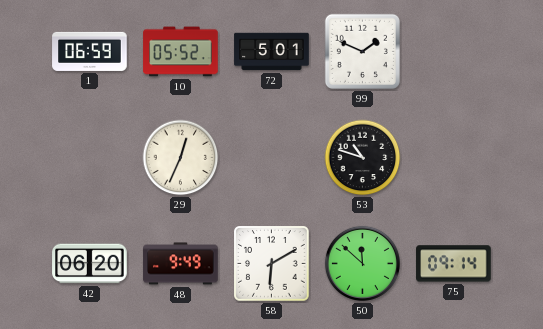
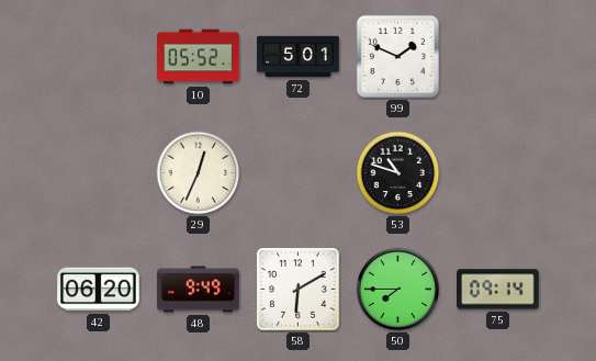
1: 06:59 -> none (90, 51)
50: 11:52 -> 7:45 (397, 289)
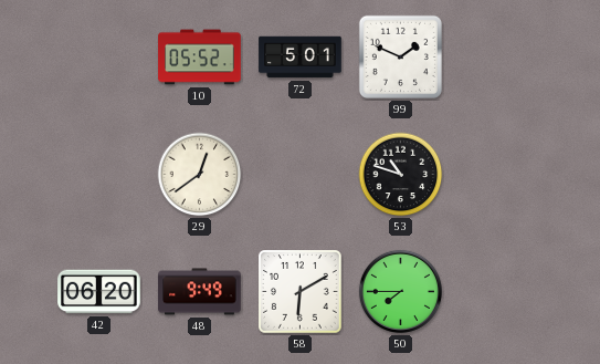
29: 12:34 -> 12:39 (200, 175)
75: 09:14 -> none (498, 290)
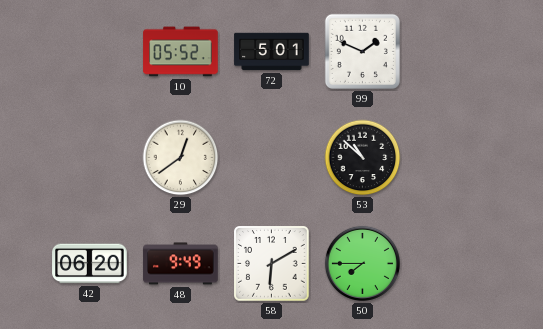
53: 10:48 -> 10:52 (363, 158)
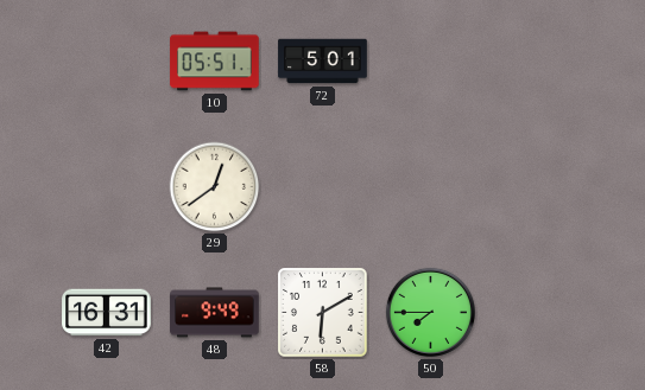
10: 05:52 -> 05:51 (215, 62)
99: 1:49 -> none (362, 51)
53: 10:52 -> none (363, 158)
42: 06:20 -> 16:31 (107, 313)
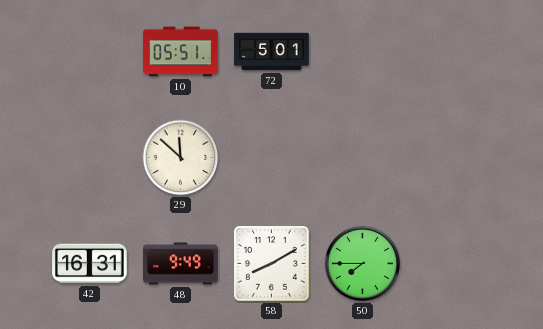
29: 12:39 -> 11:52 (181, 158)
58: 6:10 -> 8:10 (272, 264)
